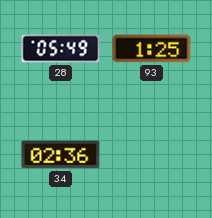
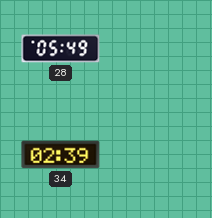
93: 1:25 -> none (152, 49)
34: 02:36 -> 02:39 (61, 155)
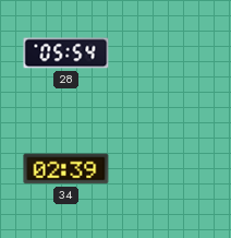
28: 05:49 -> 05:54 (66, 53)
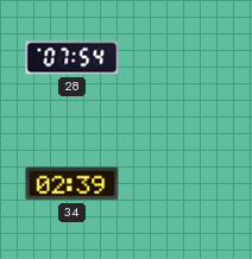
28: 05:54 -> 07:54 (73, 58)
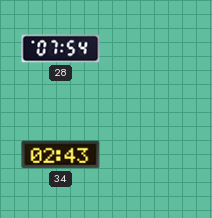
34: 02:39 -> 02:43 (61, 155)
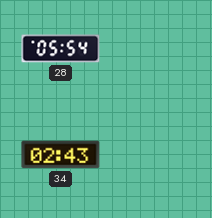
28: 07:54 -> 05:54 (61, 49)
